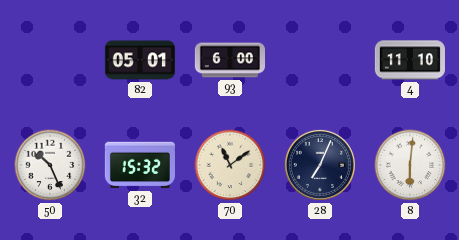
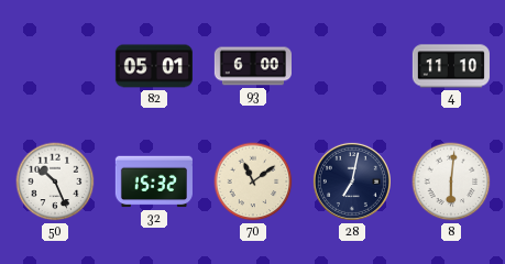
28: 7:04 -> 7:02 (352, 182)
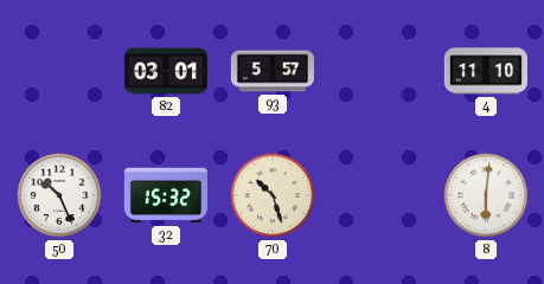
82: 05:01 -> 03:01 (166, 71)
93: 6:00 -> 5:57 (271, 71)
70: 11:09 -> 10:27 (273, 195)
28: 7:02 -> none (352, 182)
